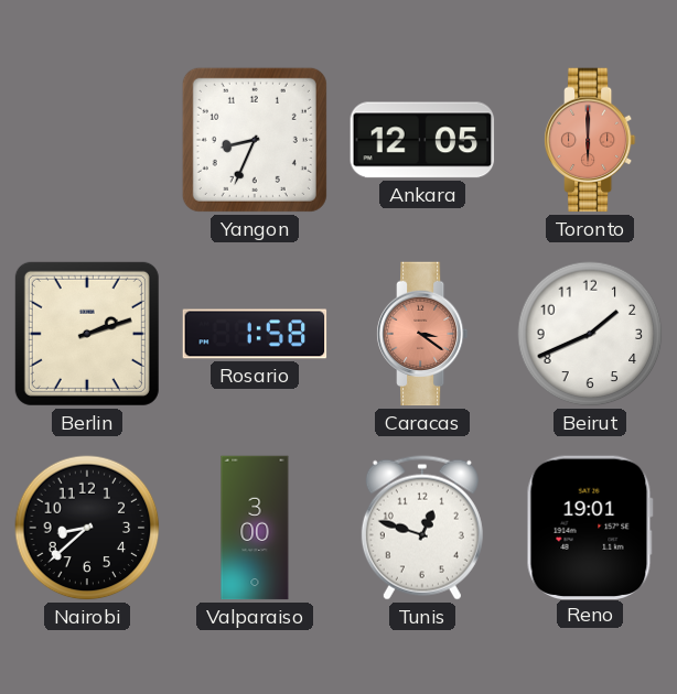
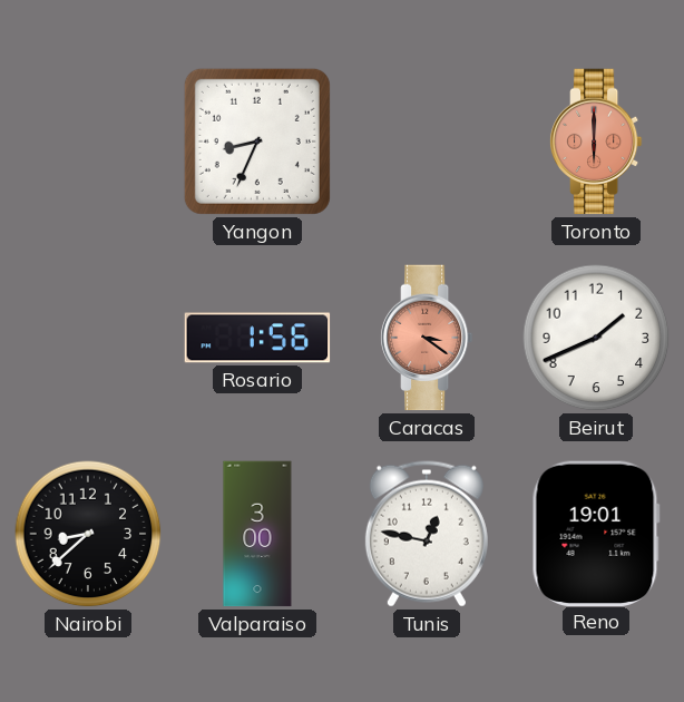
Ankara: 12:05 -> none (422, 140)
Berlin: 2:12 -> none (87, 334)
Rosario: 1:58 -> 1:56 (257, 338)
Tunis: 12:48 -> 12:47 (427, 534)
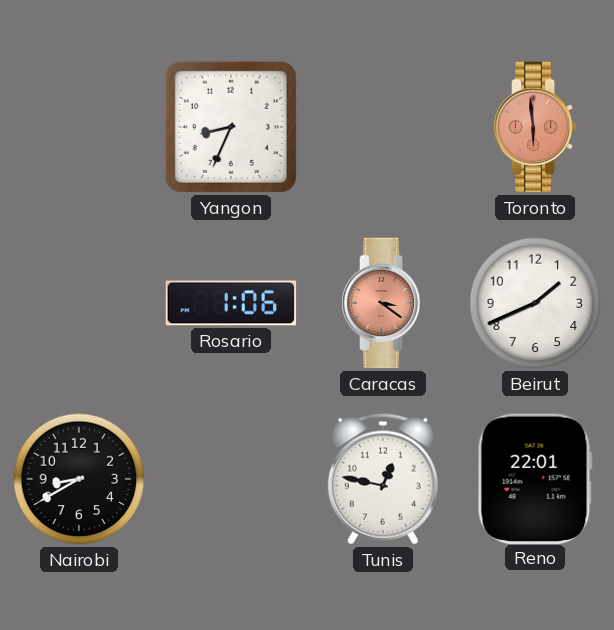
Toronto: 6:00 -> 5:59 (535, 127)
Rosario: 1:56 -> 1:06 (231, 303)
Nairobi: 8:38 -> 8:40 (79, 479)
Valparaiso: 3:00 -> none (257, 534)
Reno: 19:01 -> 22:01 (535, 478)
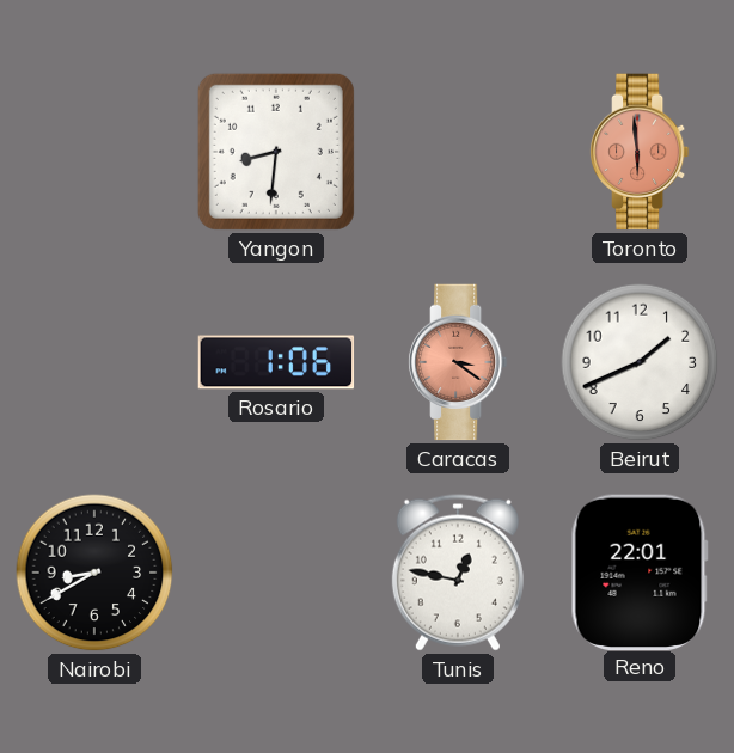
Yangon: 8:34 -> 8:31 (276, 152)
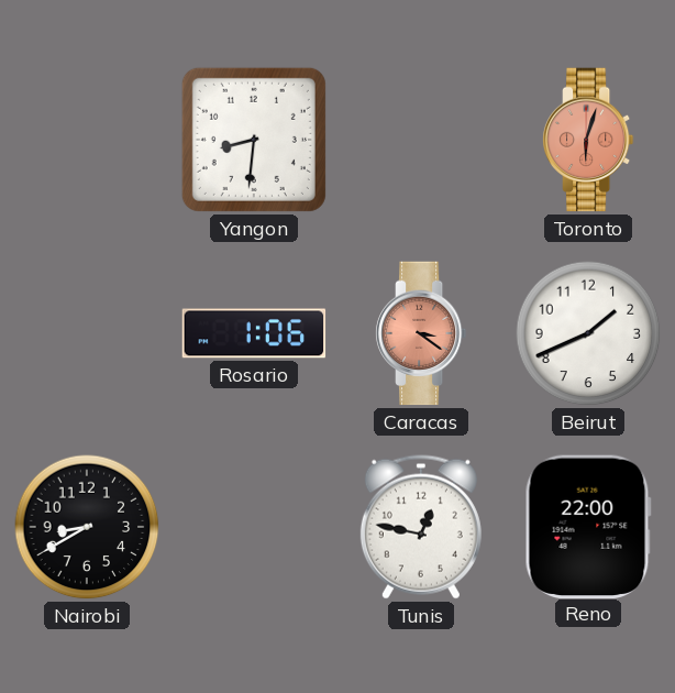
Toronto: 5:59 -> 6:03 (588, 140)
Reno: 22:01 -> 22:00 (588, 526)
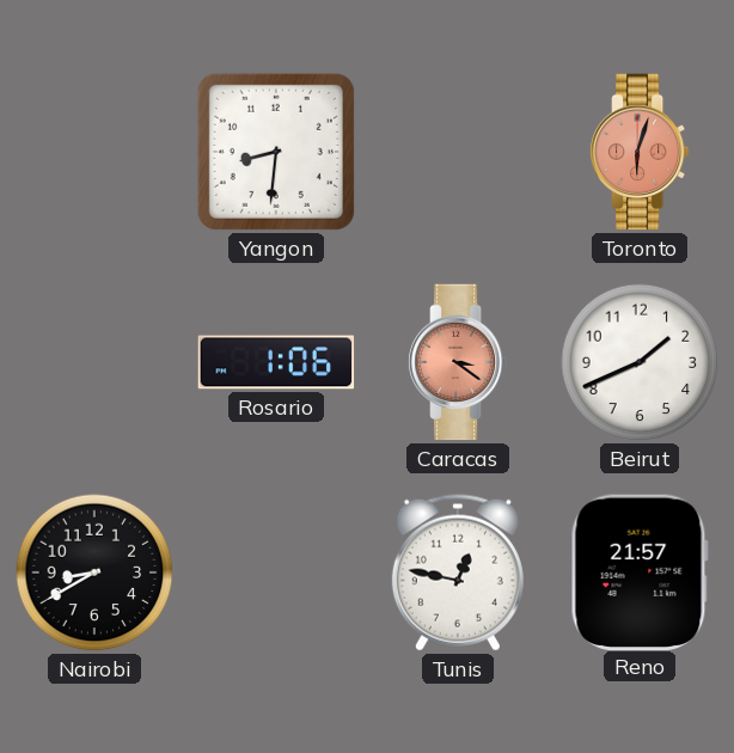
Reno: 22:00 -> 21:57 (640, 571)
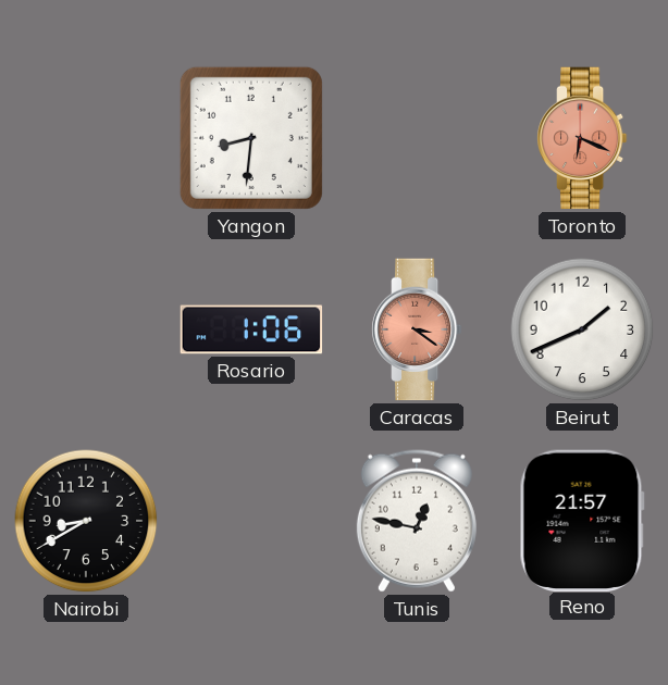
Toronto: 6:03 -> 6:19 (582, 138)
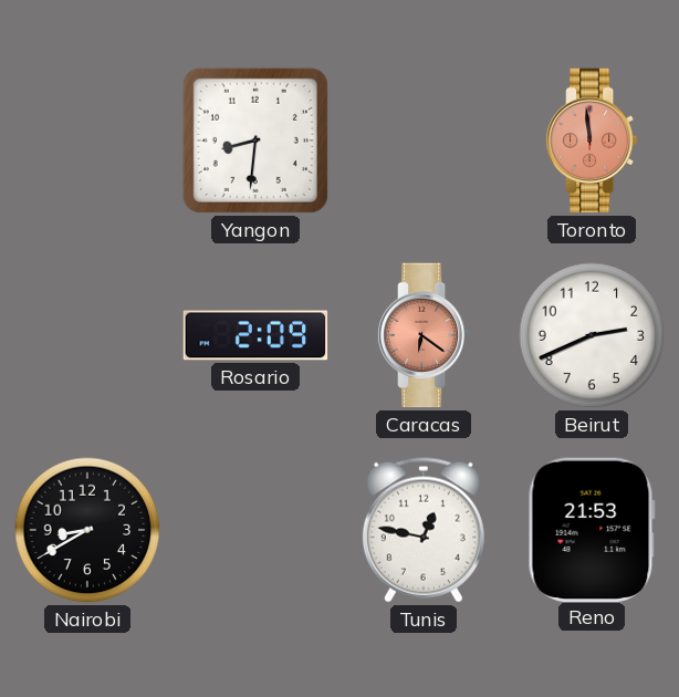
Toronto: 6:19 -> 11:59 (592, 141)
Rosario: 1:06 -> 2:09 (255, 335)
Caracas: 3:21 -> 6:21 (424, 335)
Beirut: 1:41 -> 2:41 (592, 335)
Reno: 21:57 -> 21:53 (592, 529)
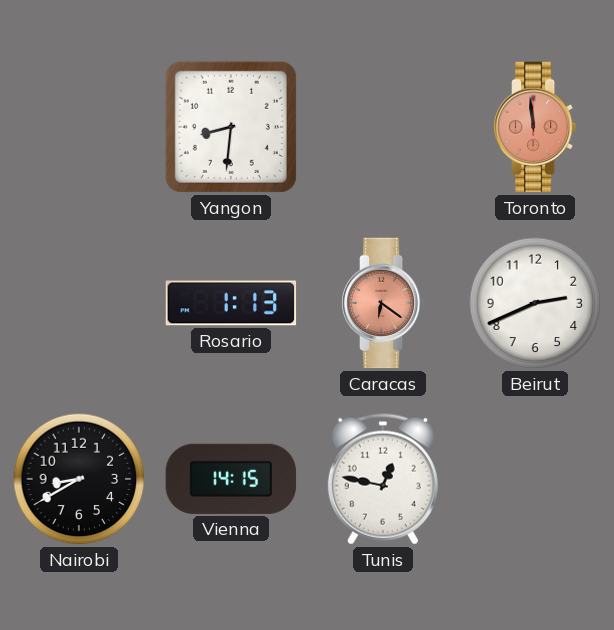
Rosario: 2:09 -> 1:13 (231, 303)
Vienna: none -> 14:15 (231, 479)
Reno: 21:53 -> none (592, 529)
